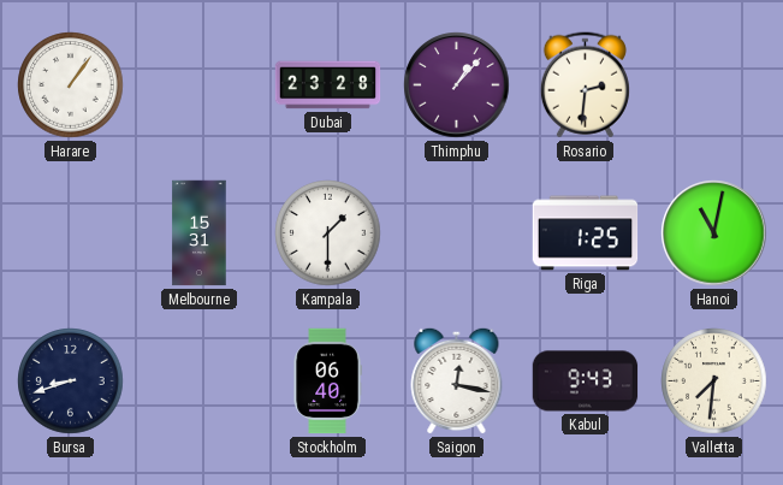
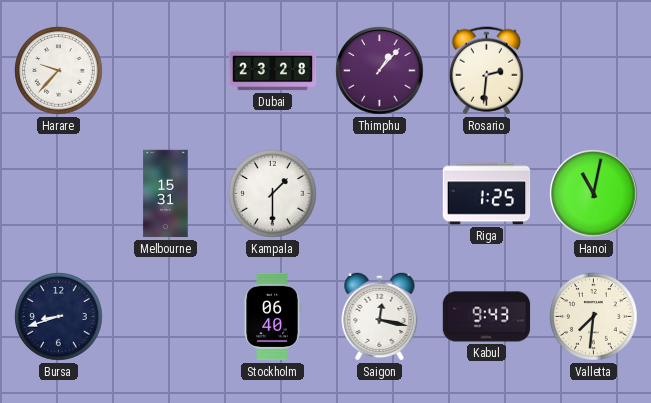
Harare: 1:06 -> 9:37 (59, 71)
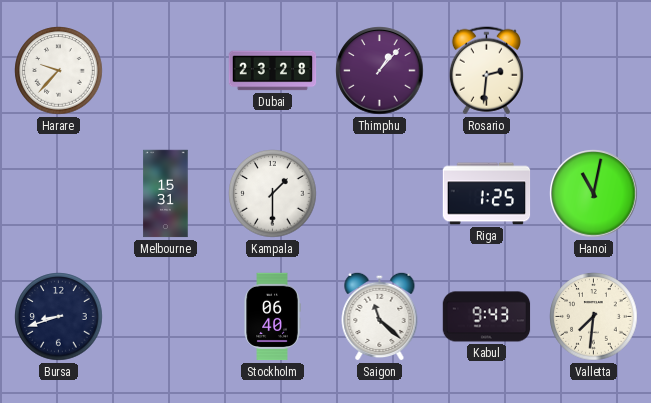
Saigon: 12:17 -> 11:22 (380, 316)
